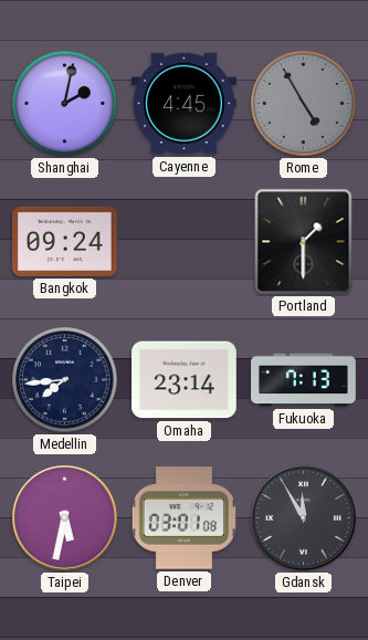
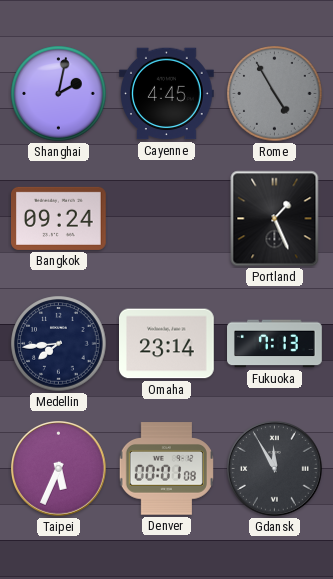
Portland: 1:30 -> 1:26 (275, 219)
Taipei: 5:32 -> 5:34 (59, 469)
Denver: 03:01 -> 00:01 (166, 469)
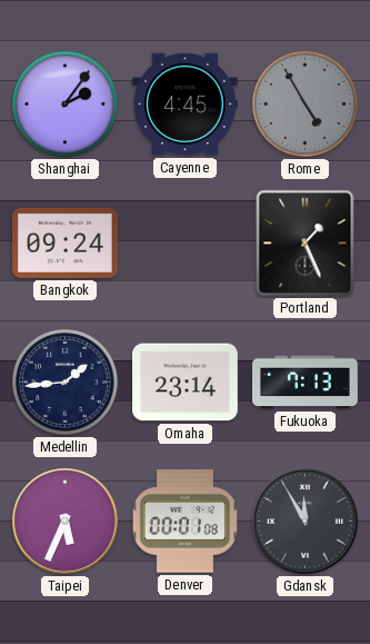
Shanghai: 2:02 -> 2:06 (66, 105)
Medellin: 7:44 -> 1:44 (66, 383)
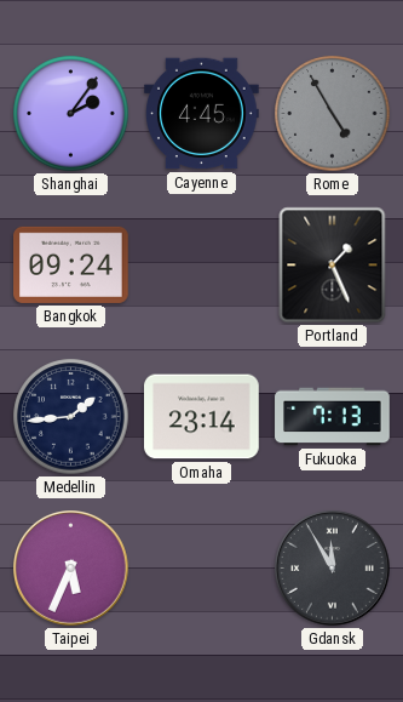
Denver: 00:01 -> none (184, 522)
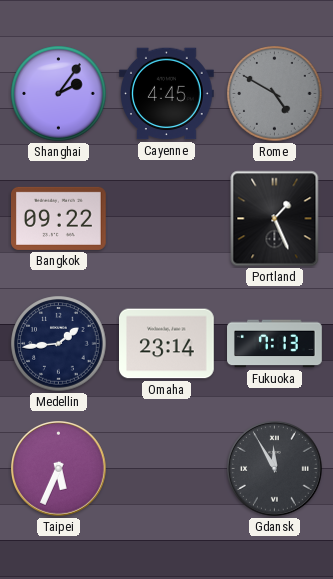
Rome: 4:55 -> 4:50 (275, 94)
Bangkok: 09:24 -> 09:22 (59, 218)
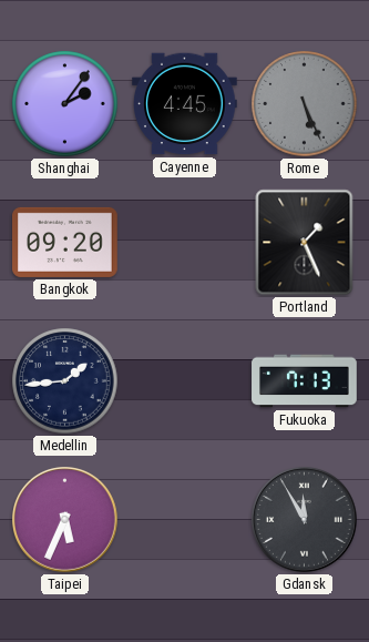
Rome: 4:50 -> 5:26 (305, 104)
Bangkok: 09:22 -> 09:20 (65, 242)
Omaha: 23:14 -> none (167, 344)
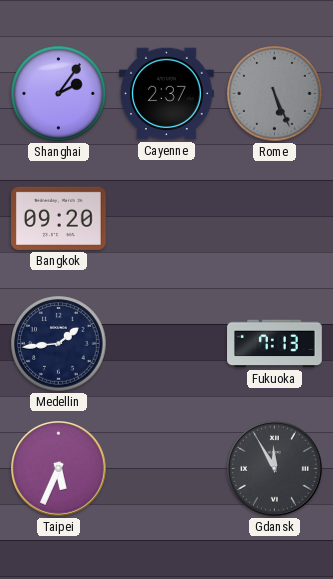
Cayenne: 4:45 -> 2:37 (167, 94)
Portland: 1:26 -> none (305, 243)
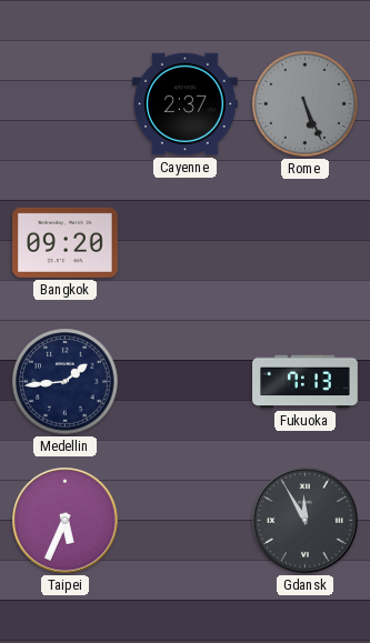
Shanghai: 2:06 -> none (59, 94)
